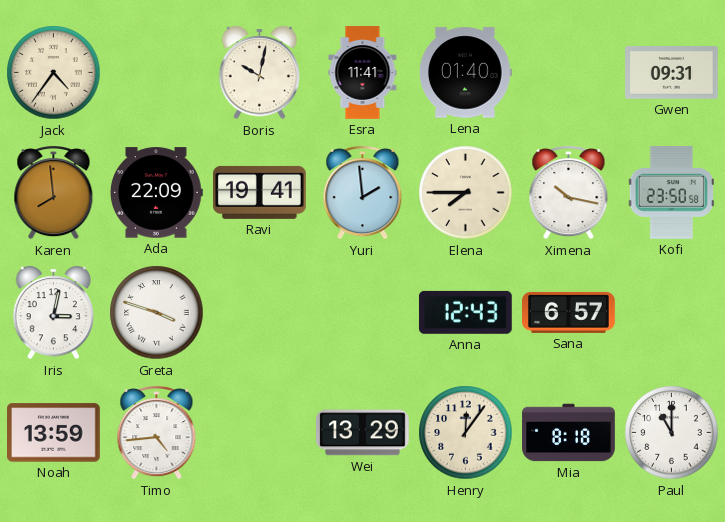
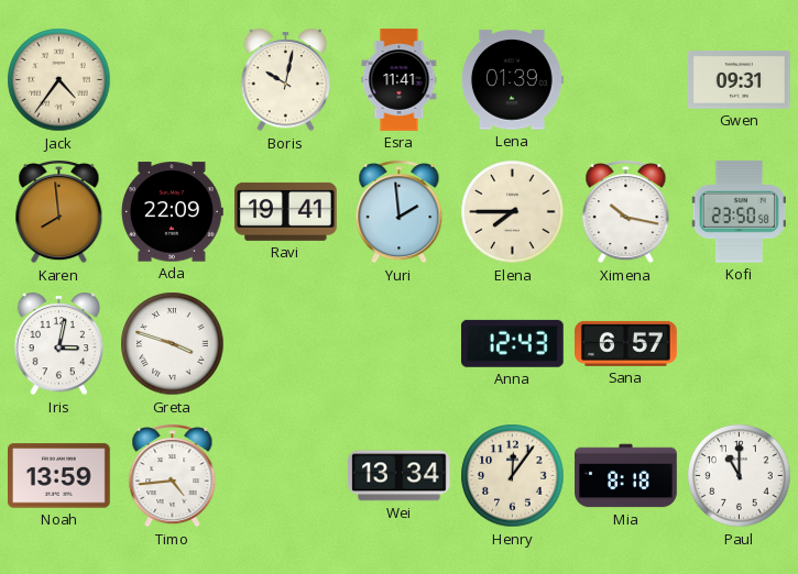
Lena: 01:40 -> 01:39 (512, 80)
Wei: 13:29 -> 13:34 (400, 476)
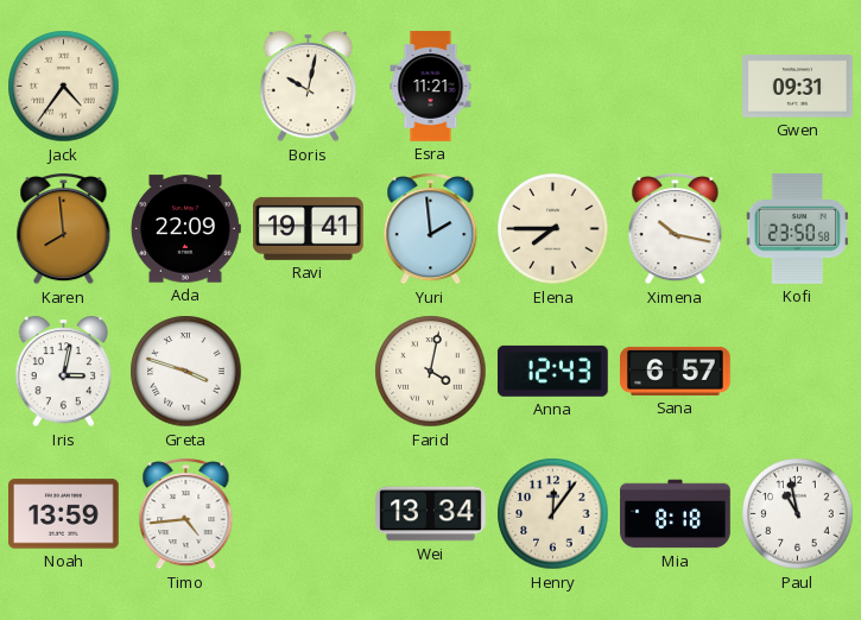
Esra: 11:41 -> 11:21 (431, 87)
Lena: 01:39 -> none (512, 80)
Farid: none -> 4:02 (431, 372)
Paul: 11:00 -> 10:58 (798, 514)
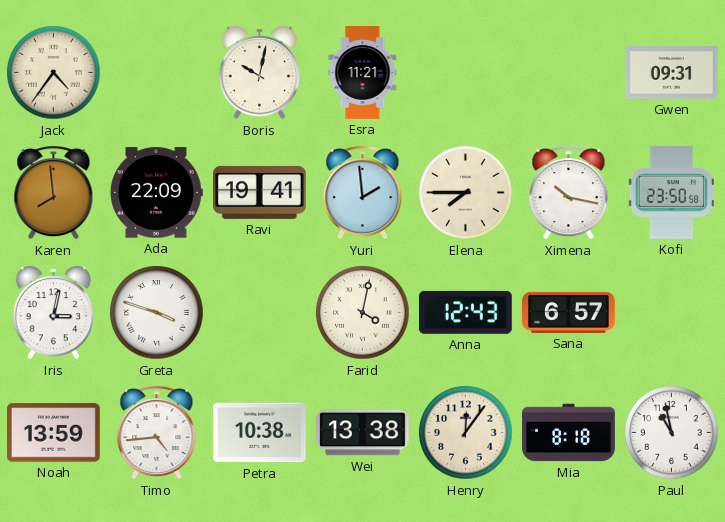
Petra: none -> 10:38 (260, 433)
Wei: 13:34 -> 13:38 (363, 433)
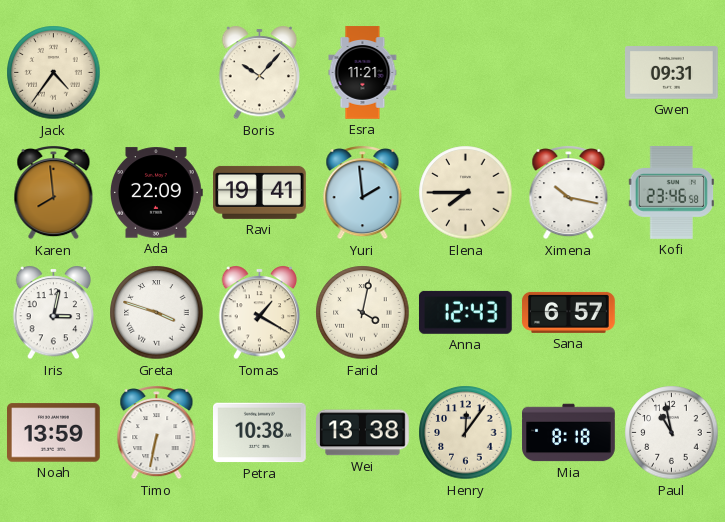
Boris: 10:02 -> 10:07 (260, 73)
Kofi: 23:50 -> 23:46 (671, 192)
Tomas: none -> 1:20 (260, 313)
Timo: 4:44 -> 6:32 (157, 433)
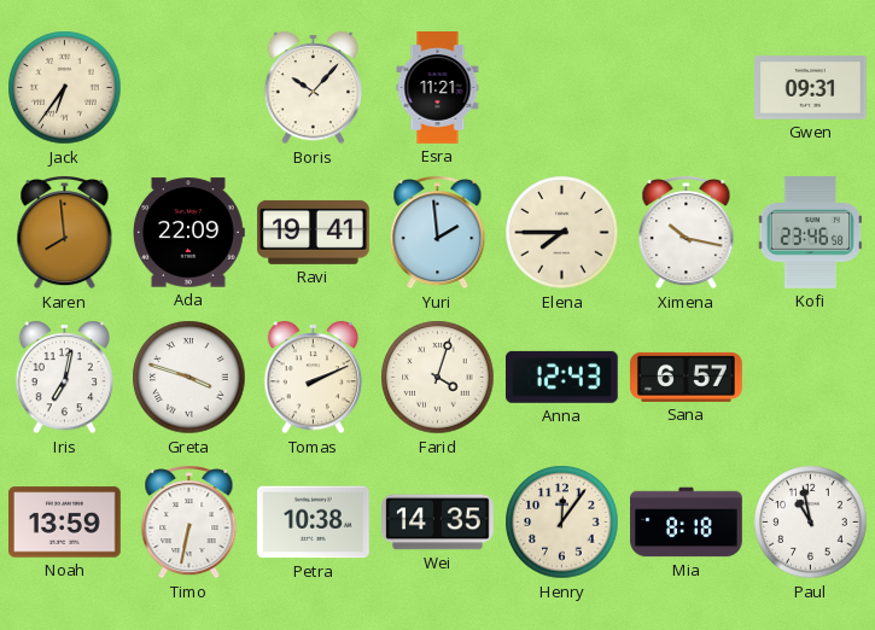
Jack: 4:36 -> 6:36 (65, 88)
Iris: 3:02 -> 7:02 (65, 378)
Tomas: 1:20 -> 2:11 (314, 378)
Farid: 4:02 -> 4:03 (438, 378)
Wei: 13:38 -> 14:35 (438, 523)
